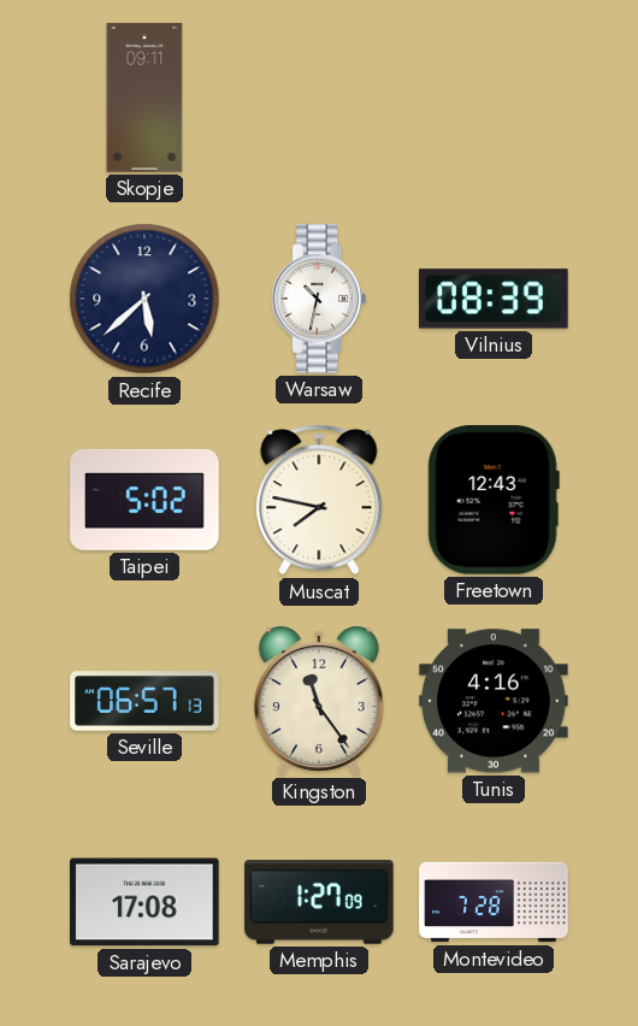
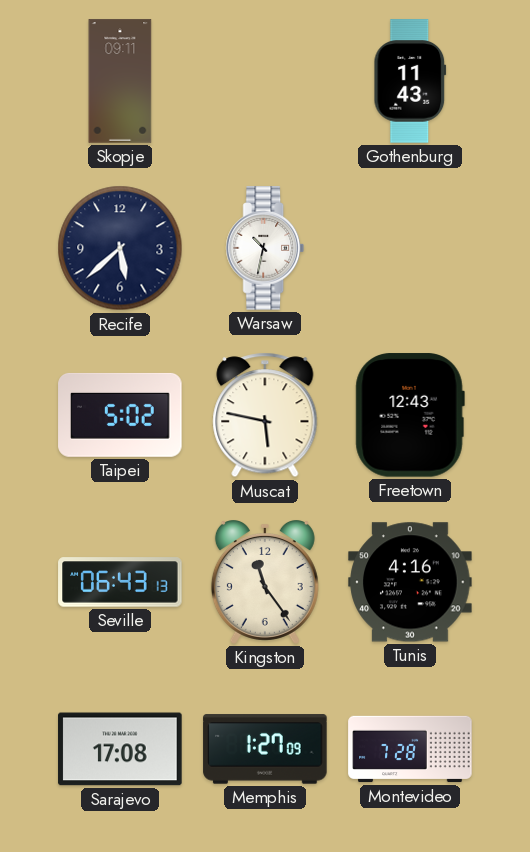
Gothenburg: none -> 11:43 (410, 81)
Vilnius: 08:39 -> none (494, 299)
Muscat: 7:47 -> 5:47 (265, 415)
Seville: 06:57 -> 06:43 (120, 582)
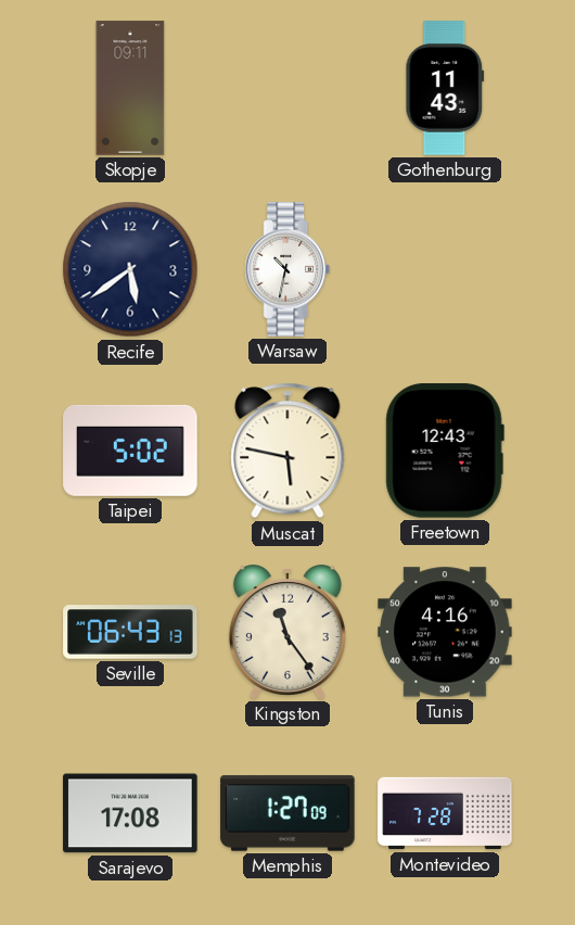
Recife: 5:38 -> 5:39 (130, 269)
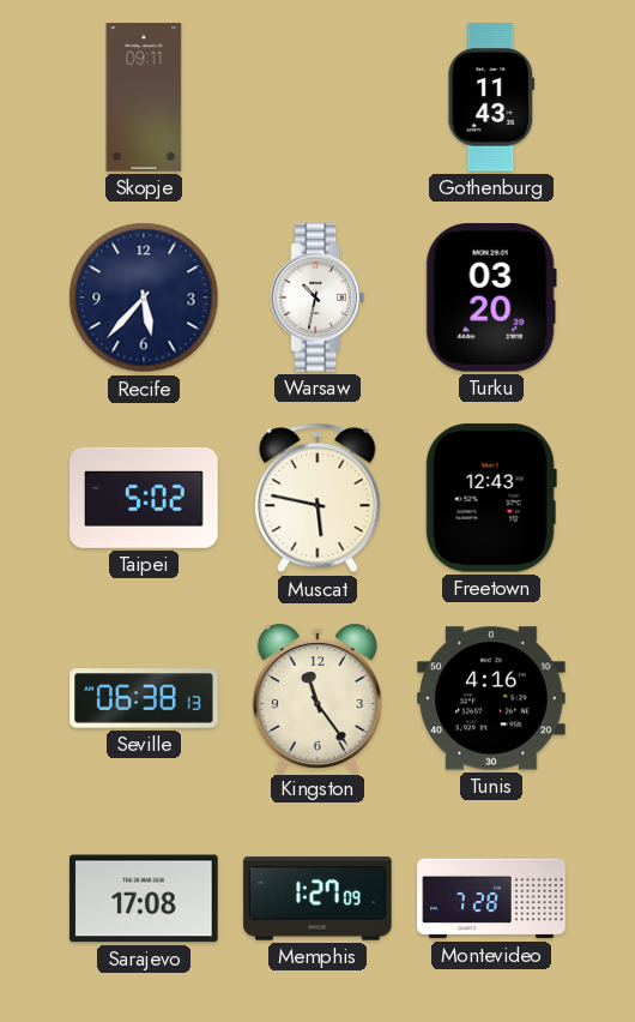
Recife: 5:39 -> 5:37 (144, 297)
Turku: none -> 03:20 (491, 297)
Seville: 06:43 -> 06:38 (144, 698)
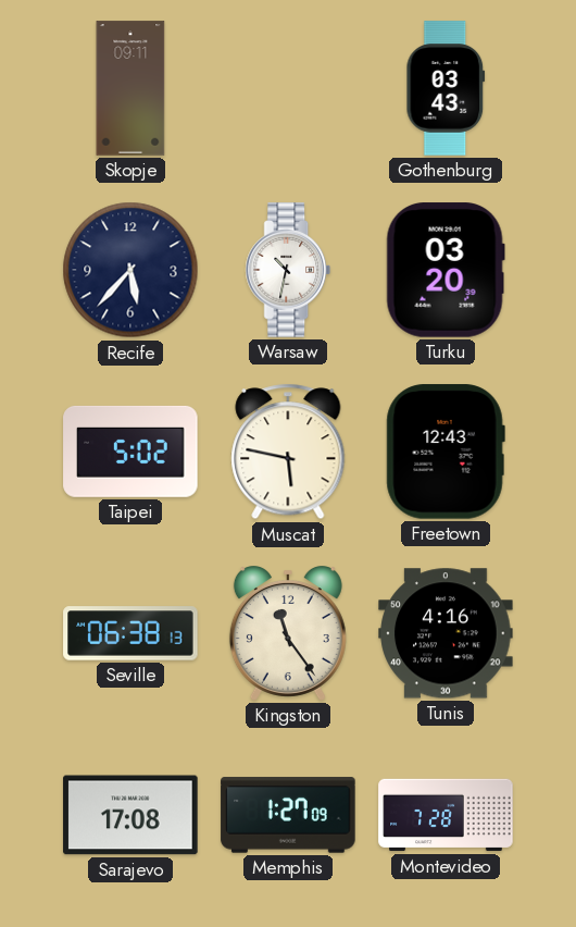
Gothenburg: 11:43 -> 03:43 (446, 88)
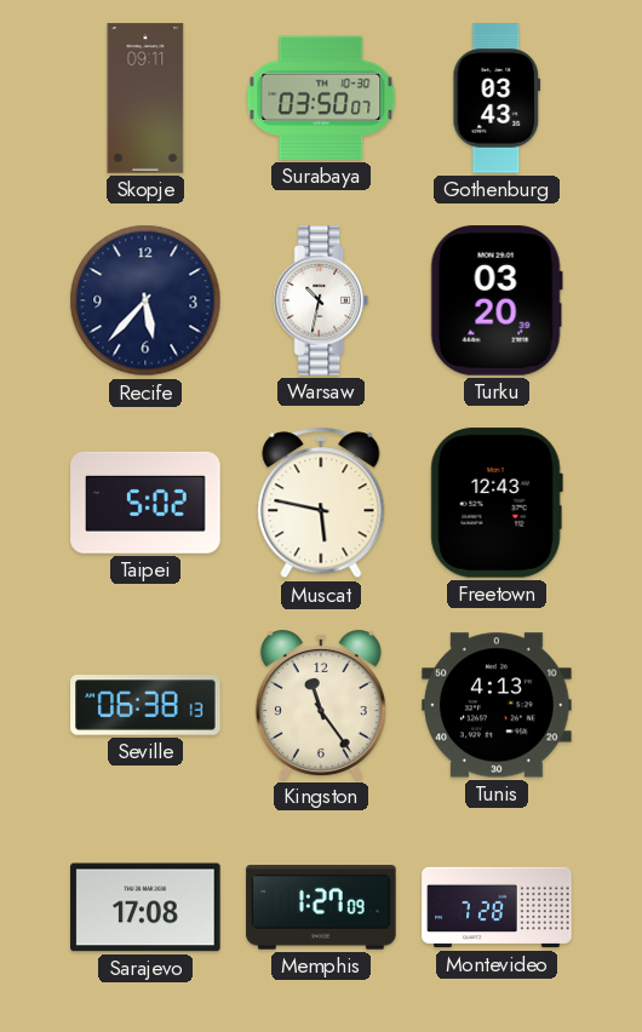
Surabaya: none -> 03:50 (321, 98)
Tunis: 4:16 -> 4:13 (497, 705)
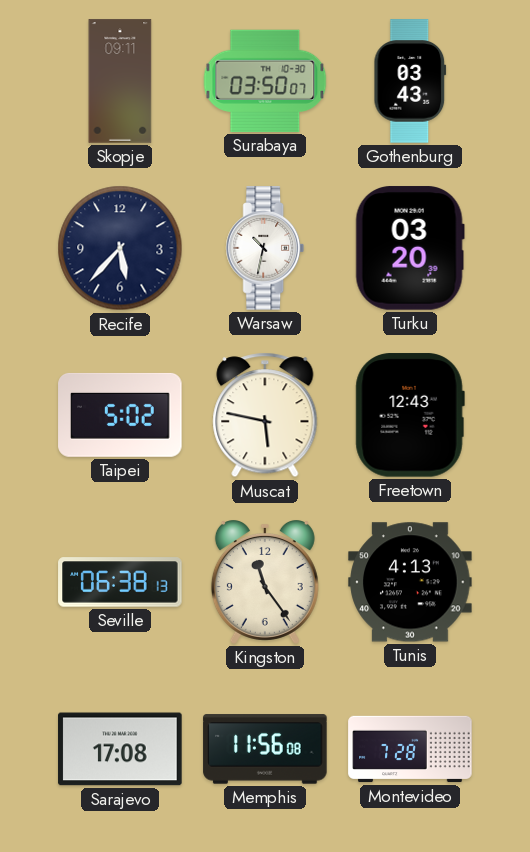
Memphis: 1:27 -> 11:56 (265, 749)
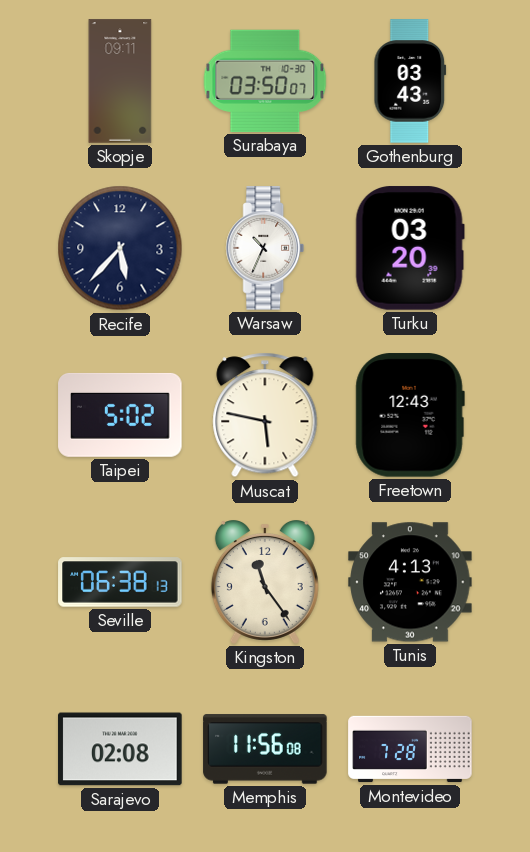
Warsaw: 10:32 -> 10:34 (265, 248)
Sarajevo: 17:08 -> 02:08 (120, 749)
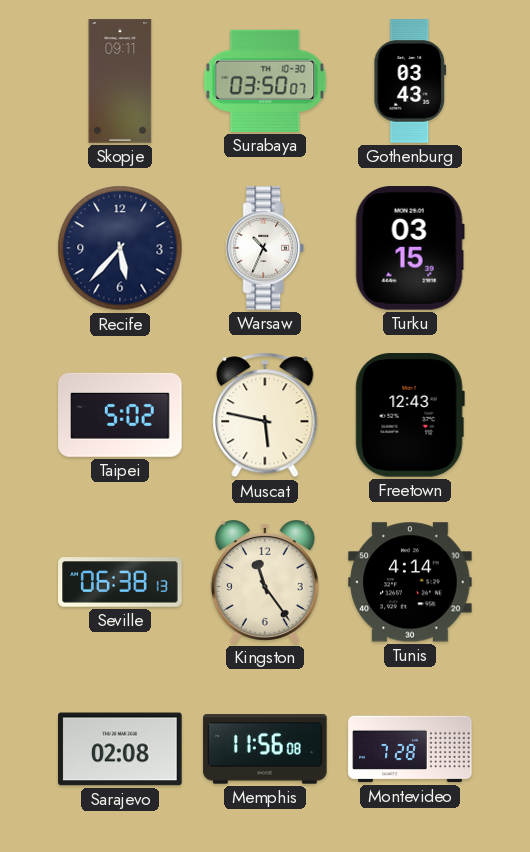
Turku: 03:20 -> 03:15 (410, 248)
Tunis: 4:13 -> 4:14 (410, 582)
